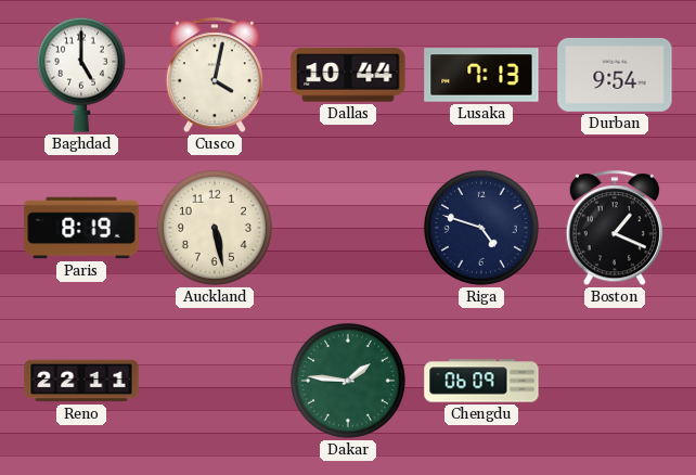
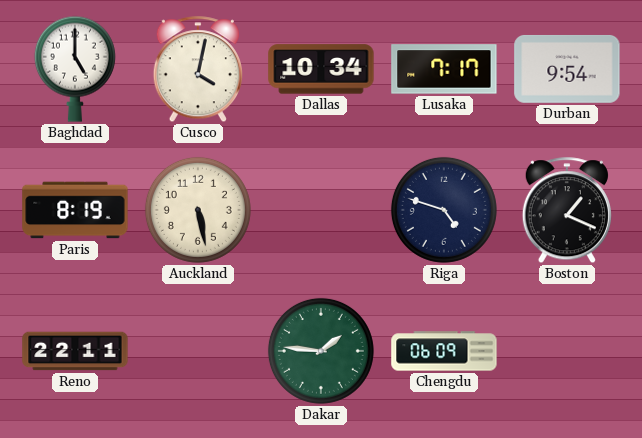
Dallas: 10:44 -> 10:34 (321, 69)
Lusaka: 7:13 -> 7:17 (444, 69)
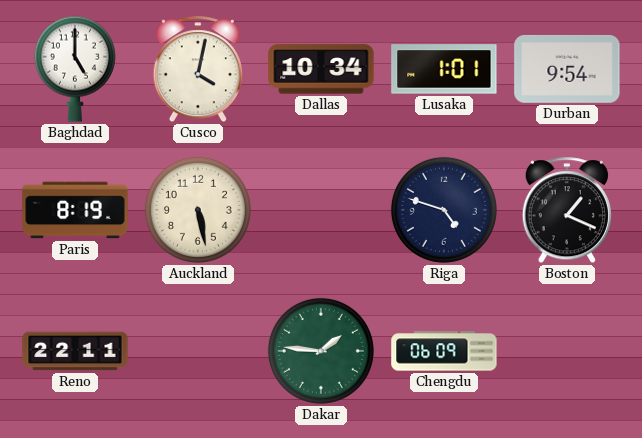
Lusaka: 7:17 -> 1:01 (444, 69)
